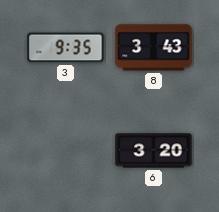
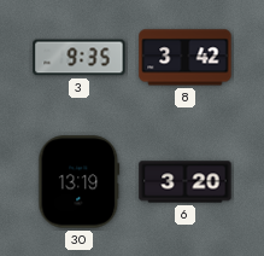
8: 3:43 -> 3:42 (186, 58)
30: none -> 13:19 (80, 182)
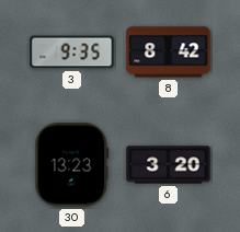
8: 3:42 -> 8:42 (169, 53)
30: 13:19 -> 13:23 (72, 165)
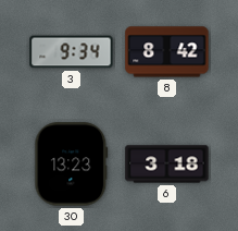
3: 9:35 -> 9:34 (72, 52)
6: 3:20 -> 3:18 (167, 165)
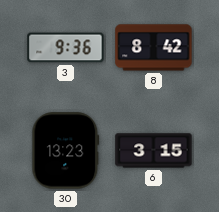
3: 9:34 -> 9:36 (66, 48)
6: 3:18 -> 3:15 (154, 151)
